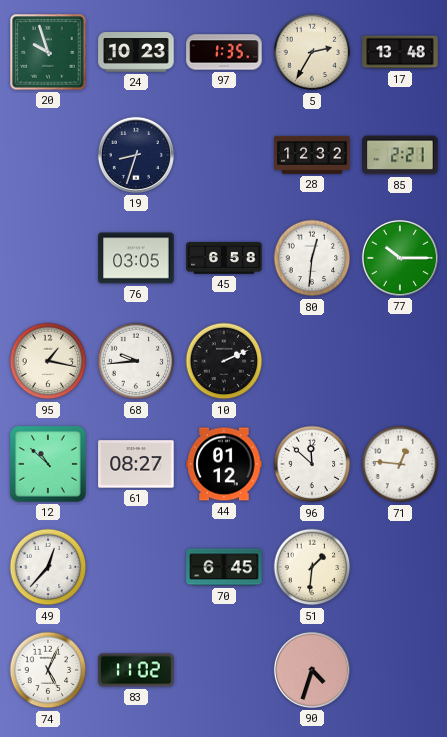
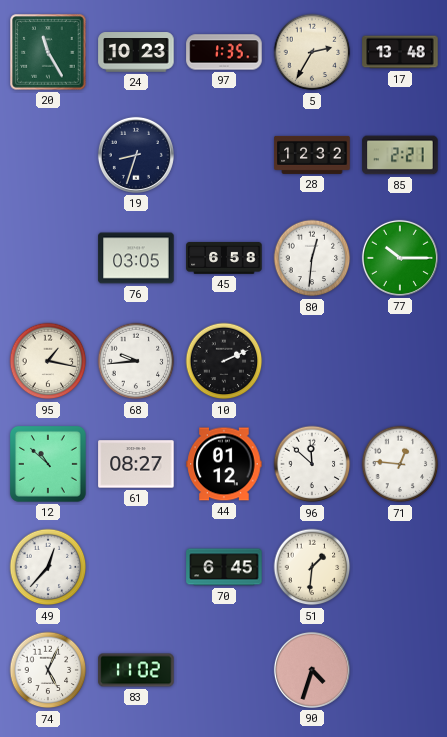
20: 9:57 -> 11:25 (48, 52)
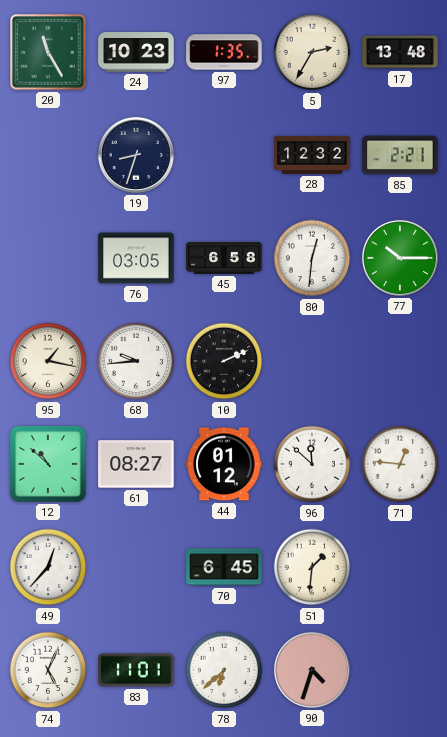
83: 11:02 -> 11:01 (136, 670)
78: none -> 6:38 (224, 670)
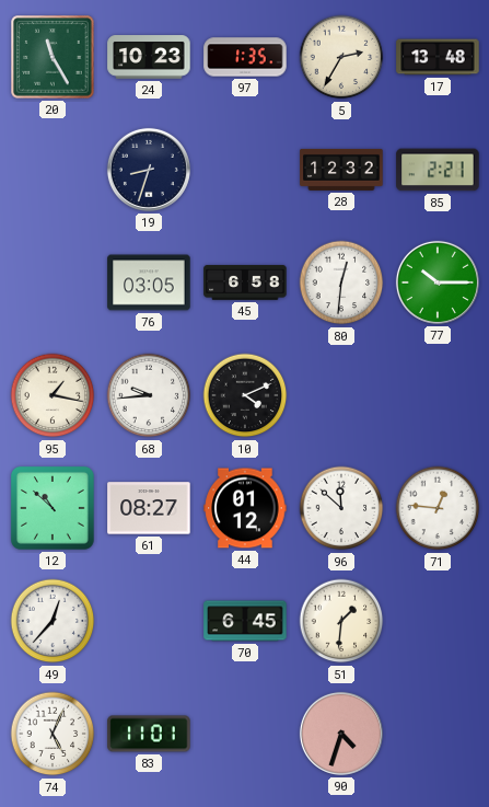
10: 2:11 -> 4:11 (245, 395)
78: 6:38 -> none (224, 670)
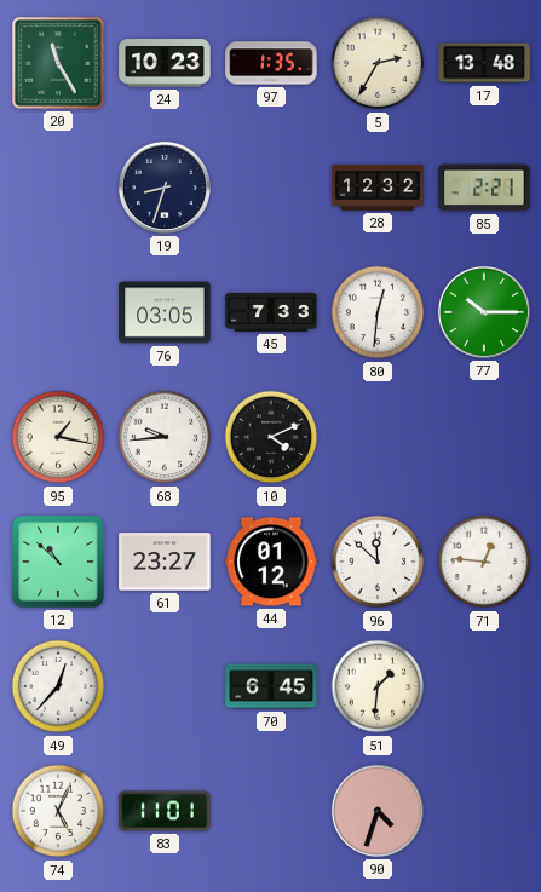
45: 6:58 -> 7:33 (271, 312)
61: 08:27 -> 23:27 (165, 562)
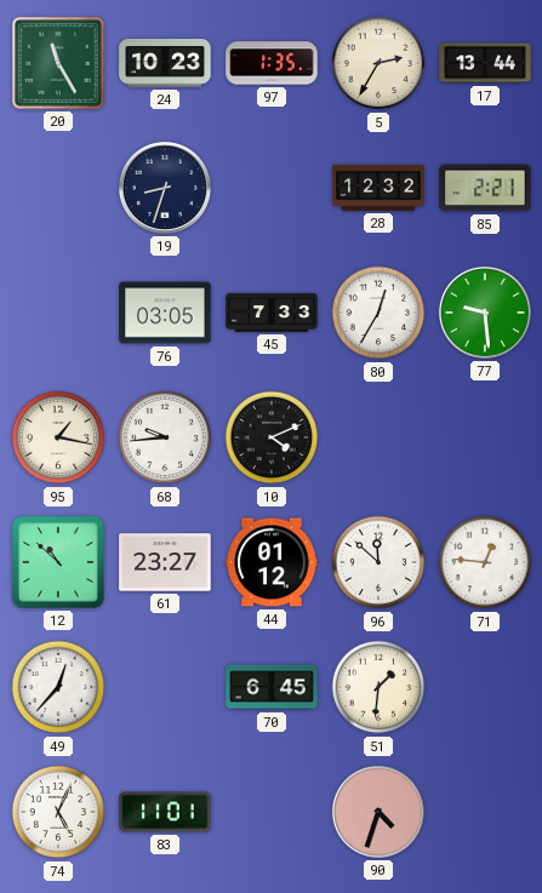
17: 13:48 -> 13:44 (485, 63)
80: 12:31 -> 12:35 (378, 313)
77: 10:15 -> 9:29 (485, 313)
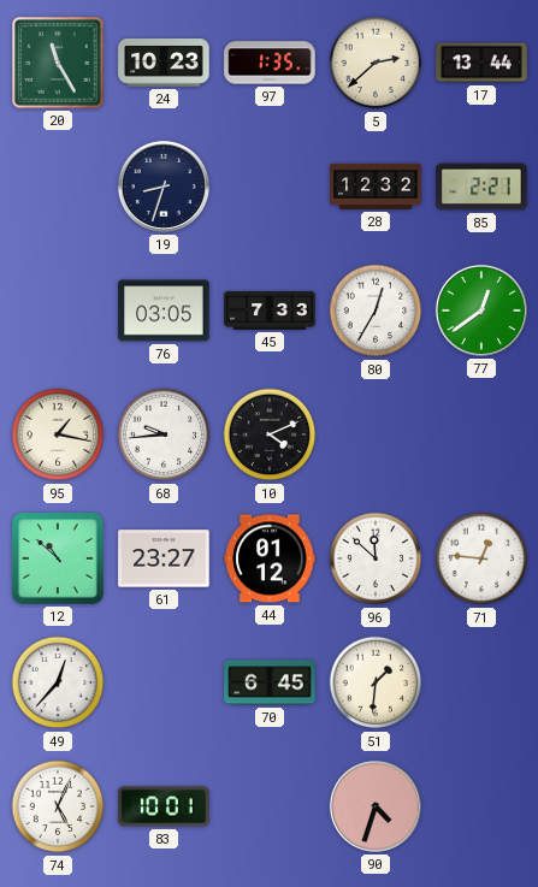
5: 2:35 -> 2:38 (376, 63)
77: 9:29 -> 12:39 (481, 311)
83: 11:01 -> 10:01 (164, 806)
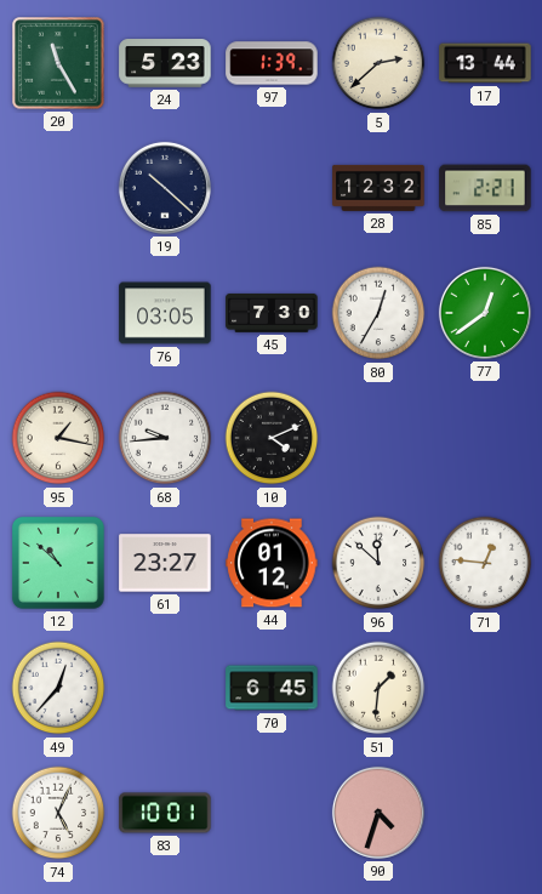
24: 10:23 -> 5:23 (165, 63)
97: 1:35 -> 1:39 (272, 63)
19: 8:33 -> 10:22 (165, 188)
45: 7:33 -> 7:30 (272, 313)
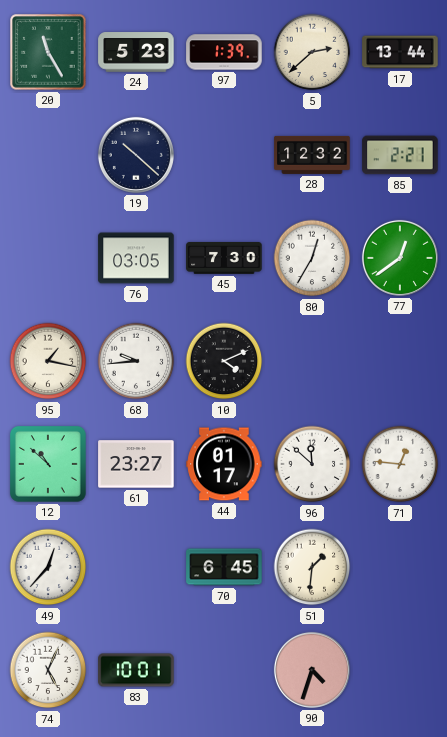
44: 01:12 -> 01:17 (224, 464)
